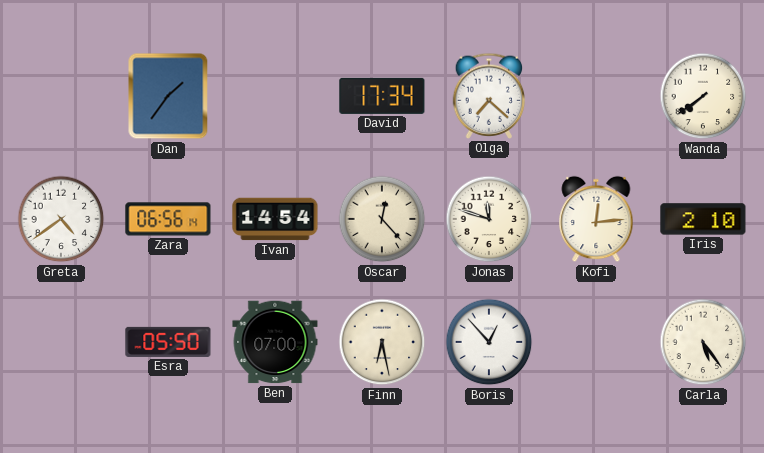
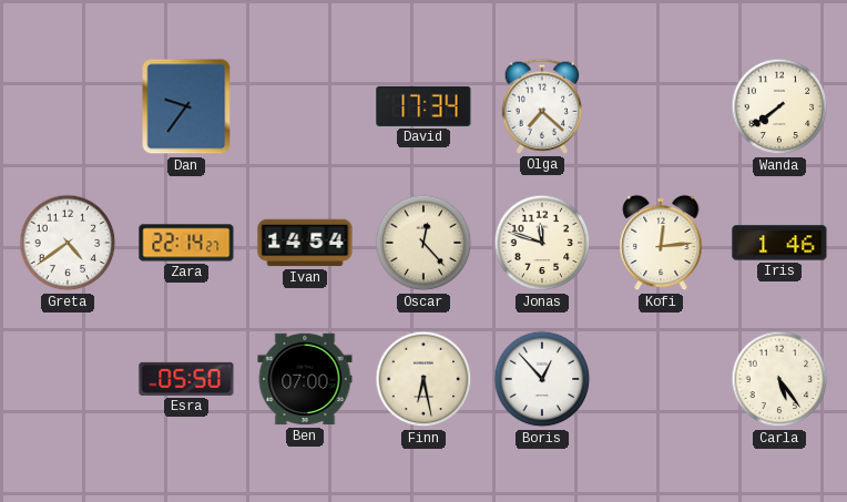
Dan: 1:36 -> 9:36 (186, 106)
Zara: 06:56 -> 22:14 (186, 243)
Iris: 2:10 -> 1:46 (779, 243)
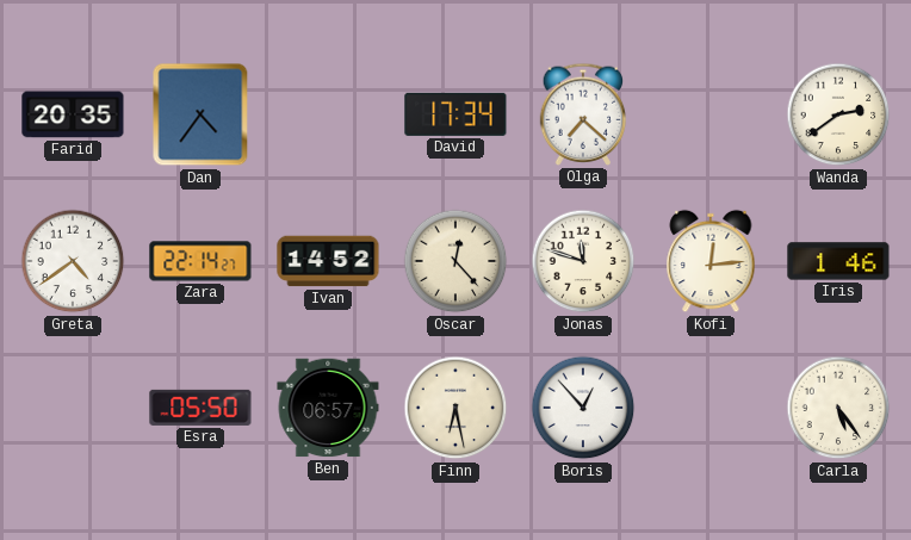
Farid: none -> 20:35 (73, 114)
Dan: 9:36 -> 4:36 (200, 114)
Wanda: 7:39 -> 2:39 (838, 114)
Ivan: 14:54 -> 14:52 (328, 261)
Ben: 07:00 -> 06:57 (328, 408)
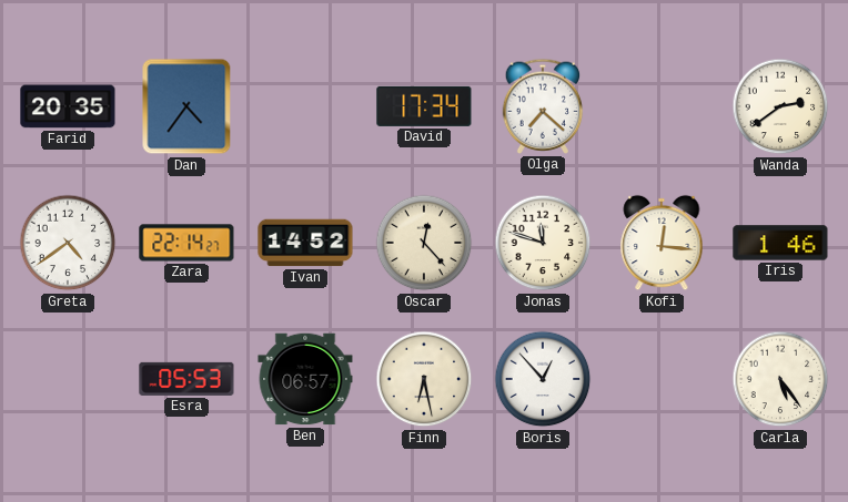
Kofi: 12:14 -> 12:16 (662, 243)
Esra: 05:50 -> 05:53 (186, 379)
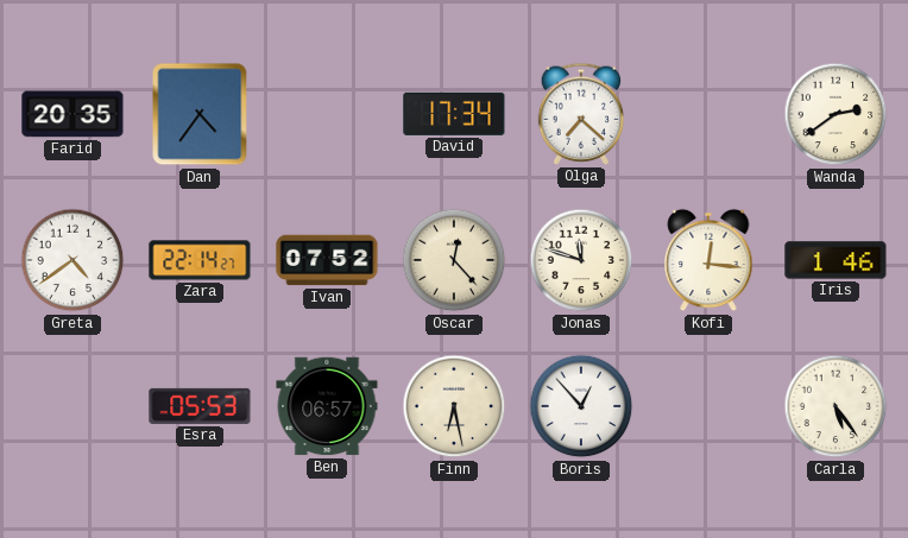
Ivan: 14:52 -> 07:52 (327, 260)
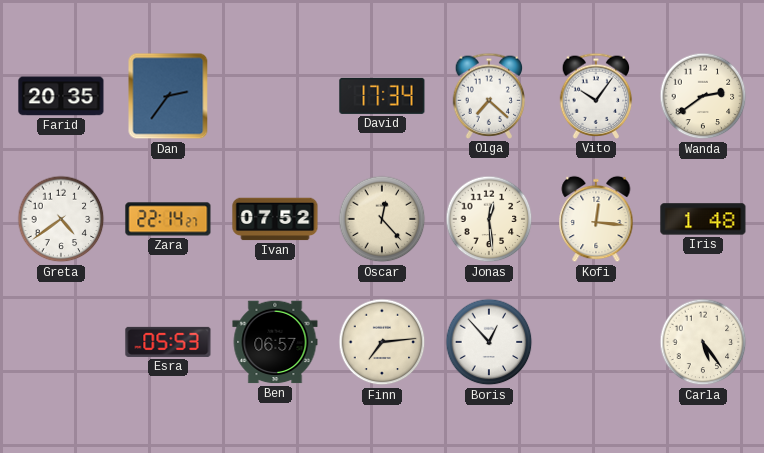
Dan: 4:36 -> 2:36 (168, 96)
Vito: none -> 10:06 (596, 96)
Jonas: 11:48 -> 12:29 (489, 219)
Iris: 1:46 -> 1:48 (703, 219)
Finn: 6:28 -> 7:14 (382, 342)
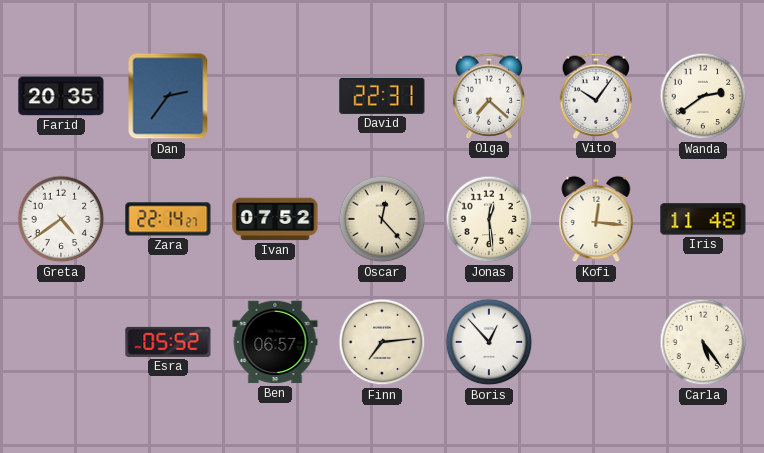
David: 17:34 -> 22:31 (382, 96)
Iris: 1:48 -> 11:48 (703, 219)
Esra: 05:53 -> 05:52 (168, 342)
